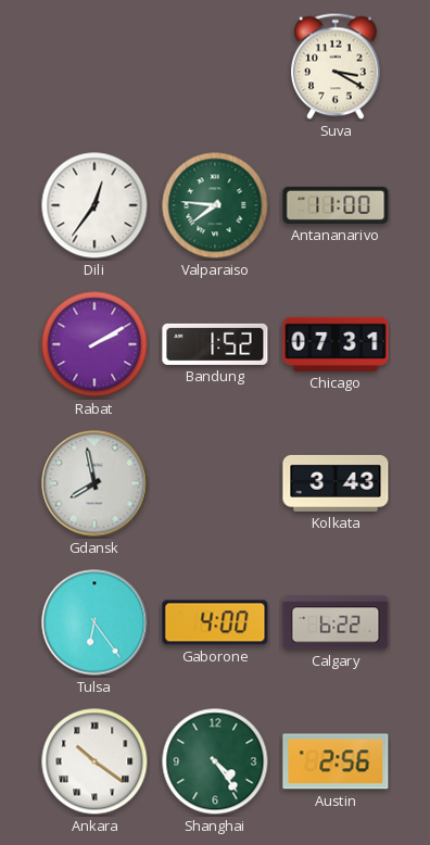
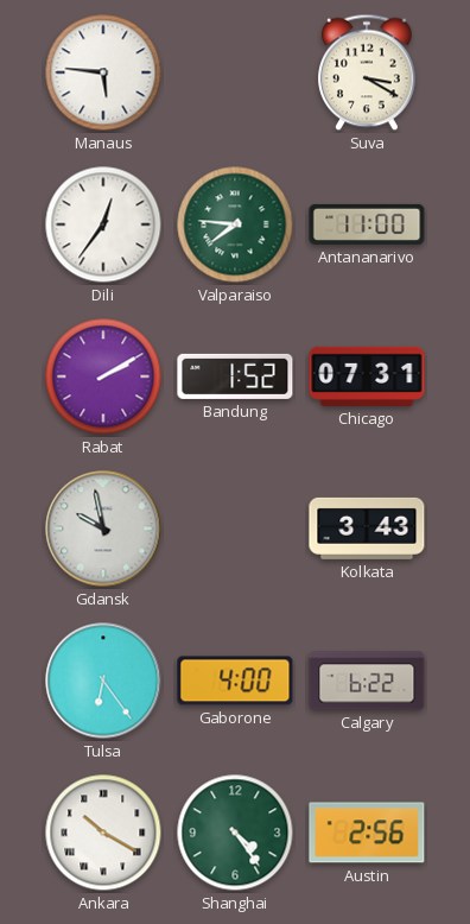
Manaus: none -> 5:46 (103, 72)
Gdansk: 7:58 -> 9:58 (103, 529)
Ankara: 10:21 -> 10:20 (103, 833)
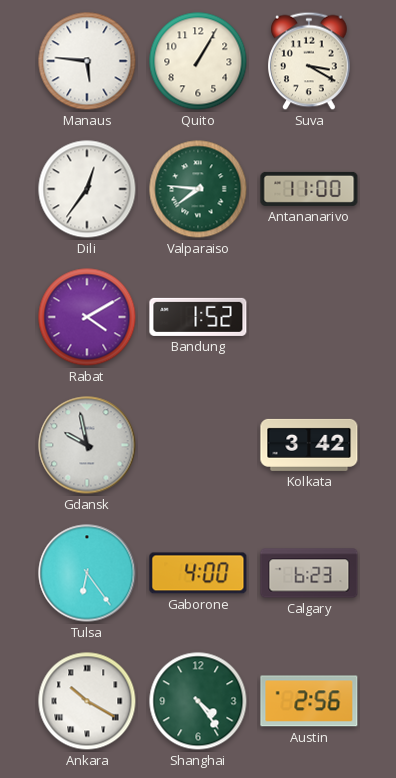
Quito: none -> 1:05 (198, 61)
Rabat: 2:10 -> 4:10 (87, 317)
Chicago: 07:31 -> none (367, 376)
Kolkata: 3:43 -> 3:42 (309, 445)
Calgary: 6:22 -> 6:23 (309, 573)
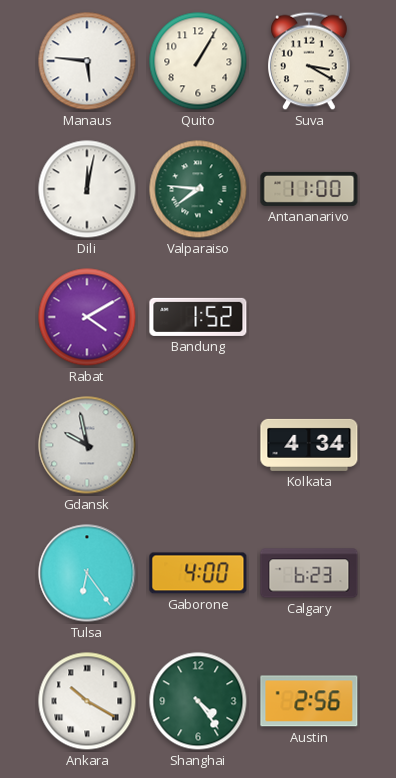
Dili: 12:36 -> 12:02 (87, 189)
Kolkata: 3:42 -> 4:34 (309, 445)
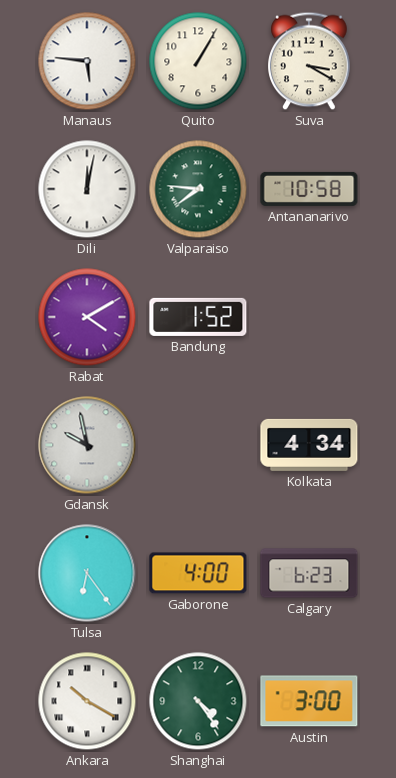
Antananarivo: 11:00 -> 10:58 (309, 189)
Austin: 2:56 -> 3:00 (309, 701)
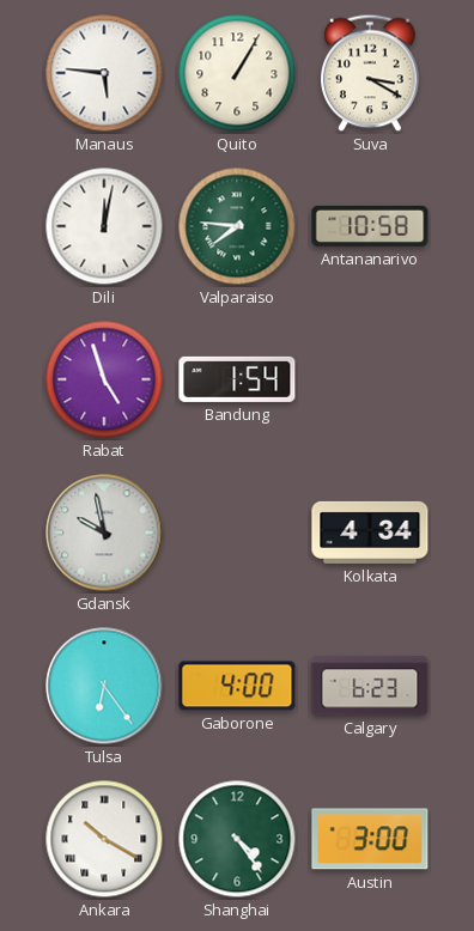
Rabat: 4:10 -> 4:57 (104, 379)
Bandung: 1:52 -> 1:54 (237, 379)
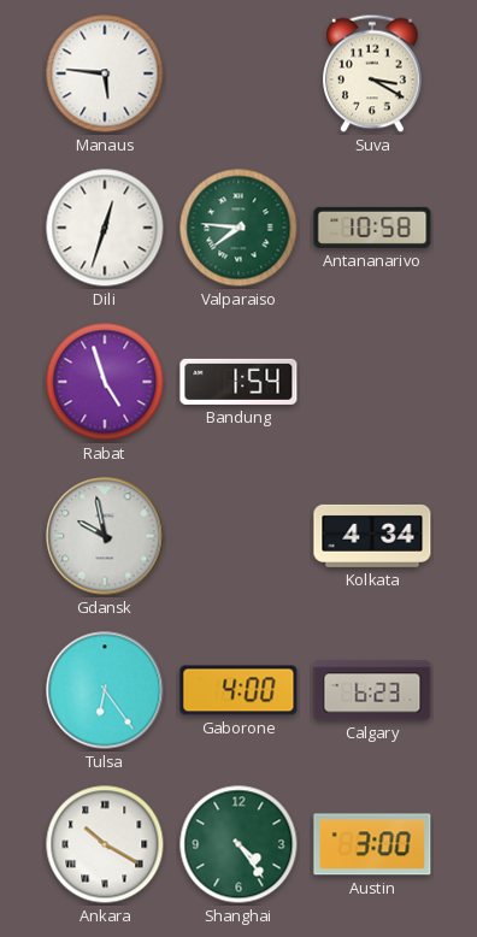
Quito: 1:05 -> none (237, 73)
Dili: 12:02 -> 12:33 (105, 228)
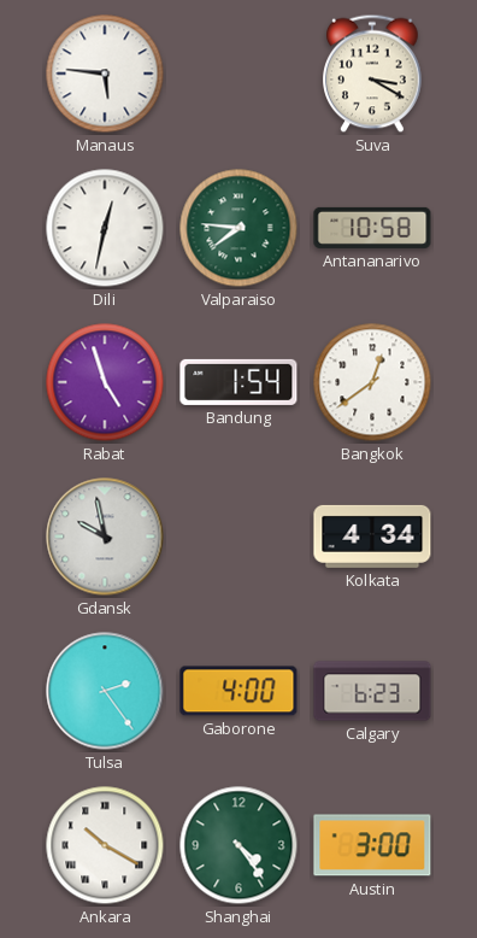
Dili: 12:33 -> 12:32 (105, 228)
Bangkok: none -> 12:39 (372, 382)
Tulsa: 6:24 -> 2:24 (105, 691)
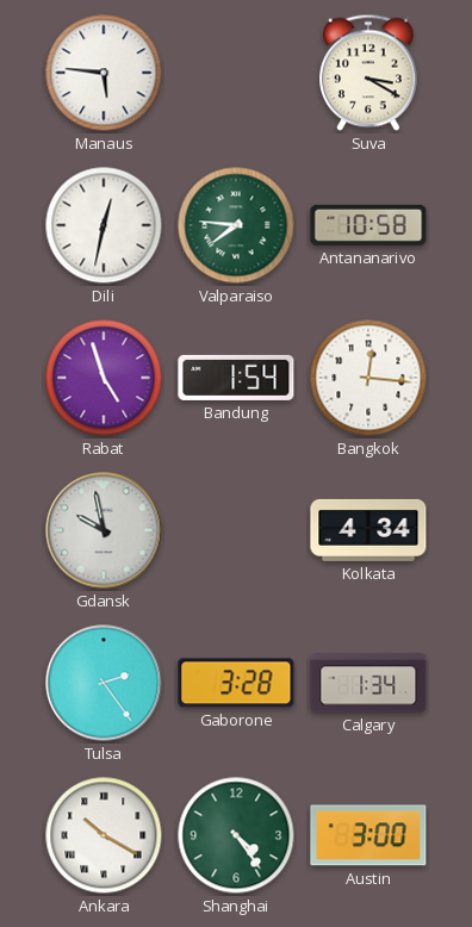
Bangkok: 12:39 -> 12:16 (368, 378)
Gaborone: 4:00 -> 3:28 (236, 683)
Calgary: 6:23 -> 1:34 (368, 683)
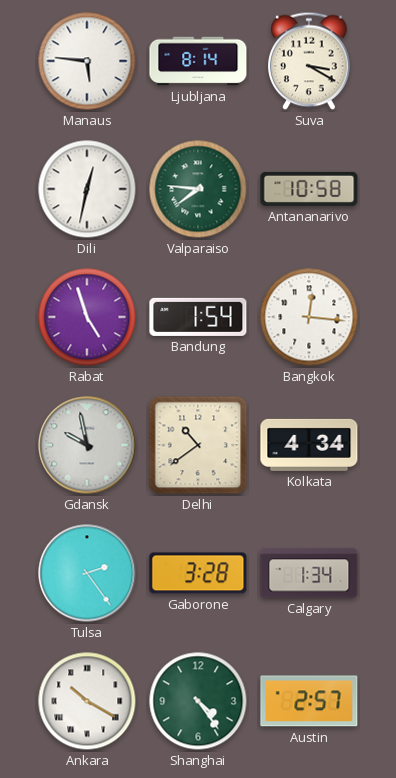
Ljubljana: none -> 8:14 (198, 61)
Delhi: none -> 10:39 (198, 445)
Austin: 3:00 -> 2:57 (309, 701)
